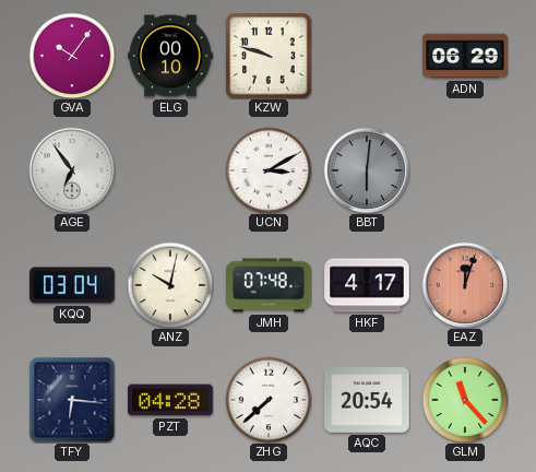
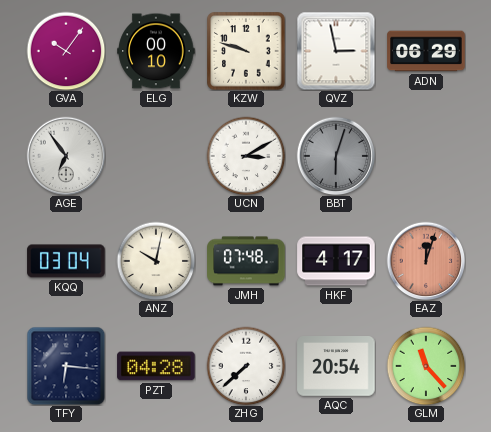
QVZ: none -> 2:58 (336, 51)
BBT: 6:01 -> 6:03 (336, 156)
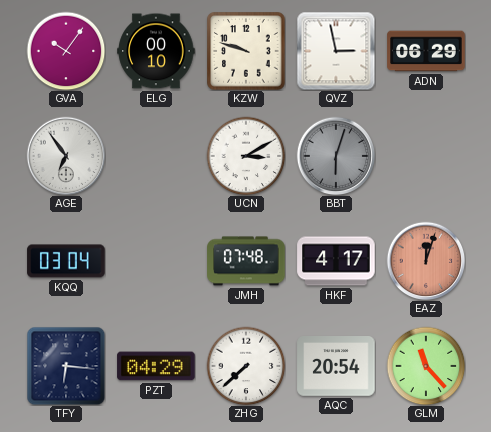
ANZ: 10:02 -> none (156, 261)
PZT: 04:28 -> 04:29 (156, 366)
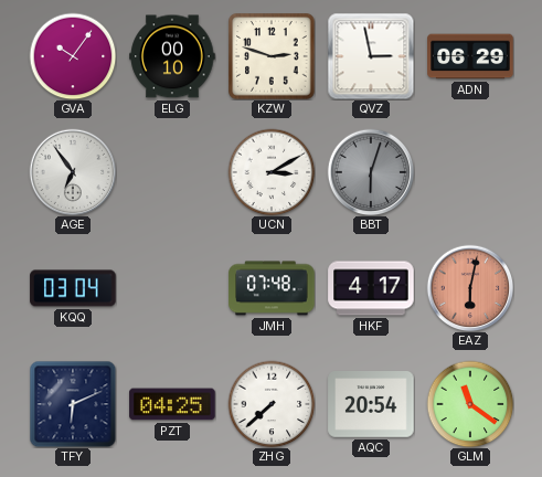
KZW: 9:48 -> 2:48 (272, 56)
EAZ: 12:03 -> 6:02 (470, 288)
TFY: 6:16 -> 6:11 (73, 404)
PZT: 04:29 -> 04:25 (172, 404)
GLM: 11:23 -> 11:21 (470, 404)
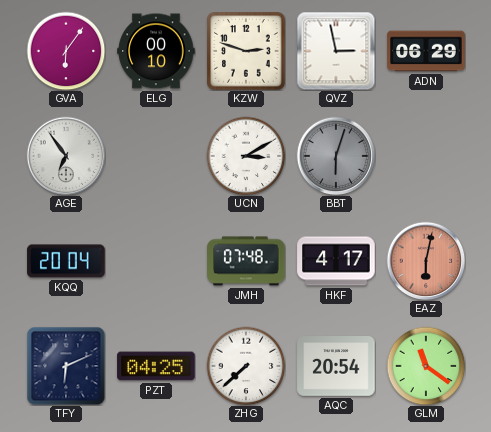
GVA: 10:06 -> 6:06 (66, 51)
KQQ: 03:04 -> 20:04 (66, 261)
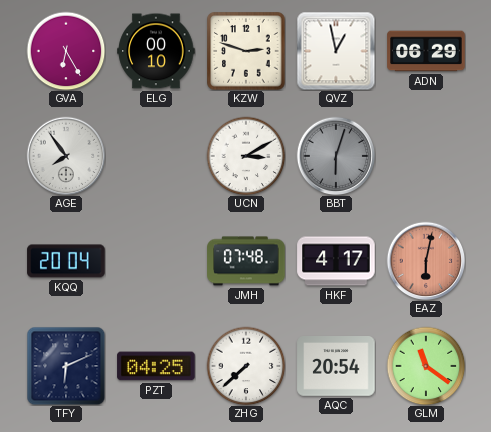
GVA: 6:06 -> 6:25 (66, 51)
QVZ: 2:58 -> 12:58 (336, 51)
AGE: 6:54 -> 7:54 (66, 156)
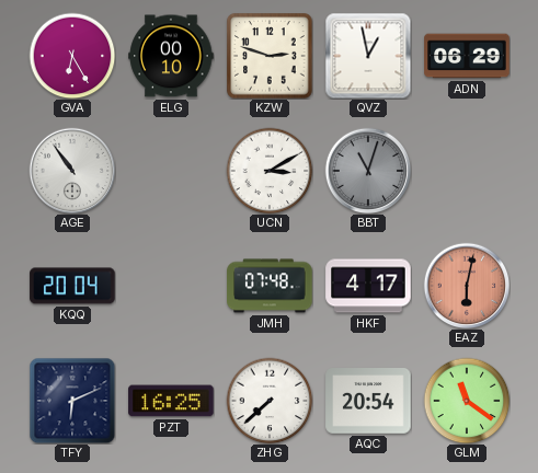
AGE: 7:54 -> 10:54 (72, 171)
BBT: 6:03 -> 11:03 (368, 171)
PZT: 04:25 -> 16:25 (171, 401)
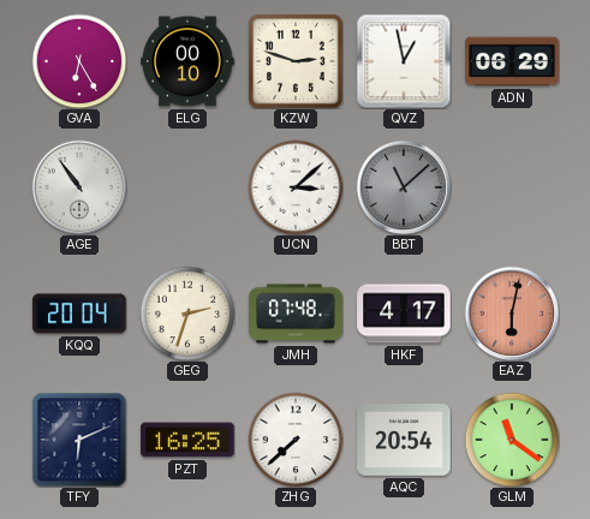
UCN: 3:10 -> 3:08 (296, 187)
BBT: 11:03 -> 11:08 (404, 187)
GEG: none -> 2:33 (187, 314)
